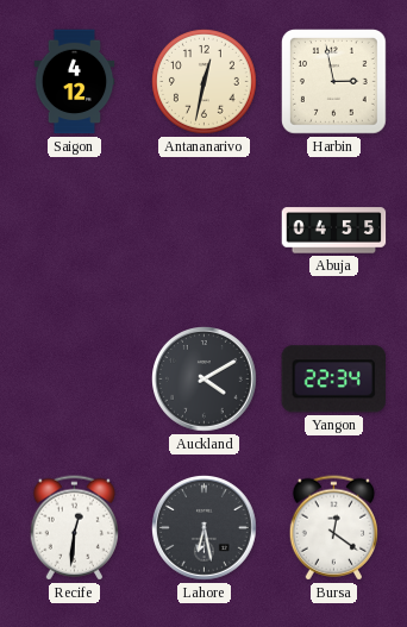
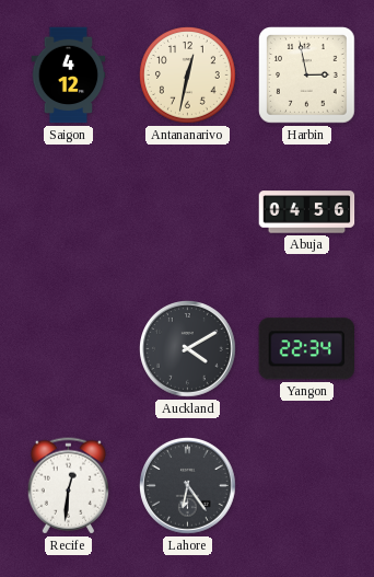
Abuja: 04:55 -> 04:56 (307, 212)
Lahore: 6:28 -> 6:24 (188, 486)
Bursa: 12:21 -> none (333, 528)
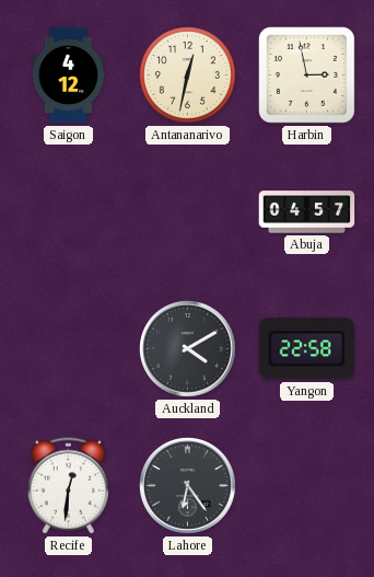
Abuja: 04:56 -> 04:57 (307, 212)
Yangon: 22:34 -> 22:58 (307, 349)
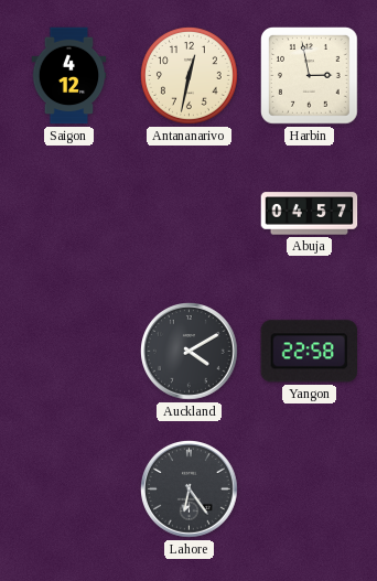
Recife: 12:31 -> none (68, 486)
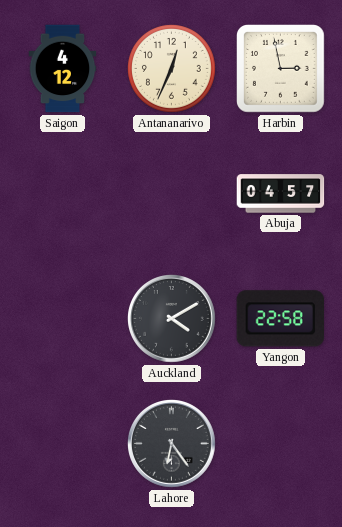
Antananarivo: 12:32 -> 12:34 (172, 69)
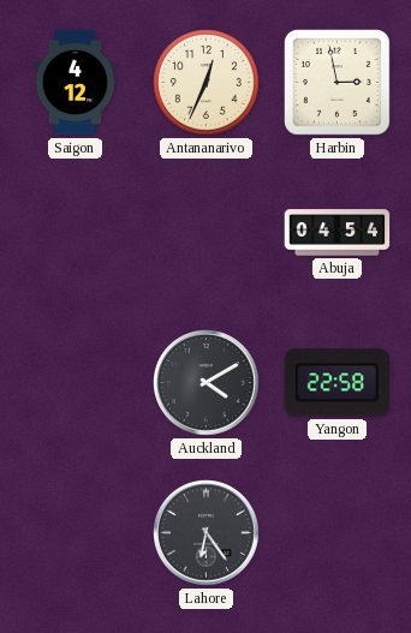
Abuja: 04:57 -> 04:54 (338, 233)
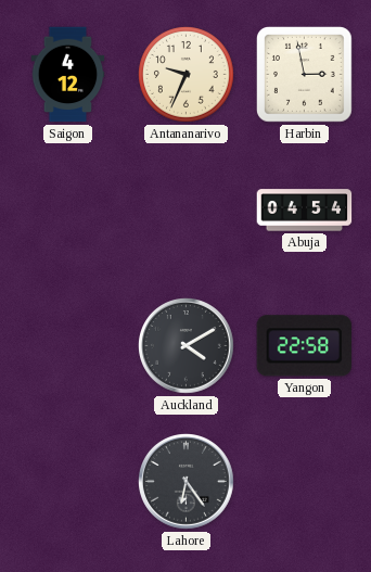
Antananarivo: 12:34 -> 9:34 (187, 75)
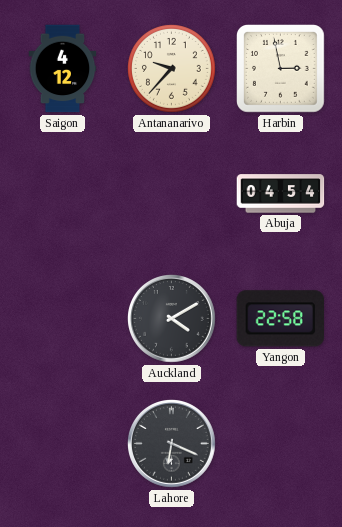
Antananarivo: 9:34 -> 9:37 (172, 69)
Lahore: 6:24 -> 6:19 (172, 444)
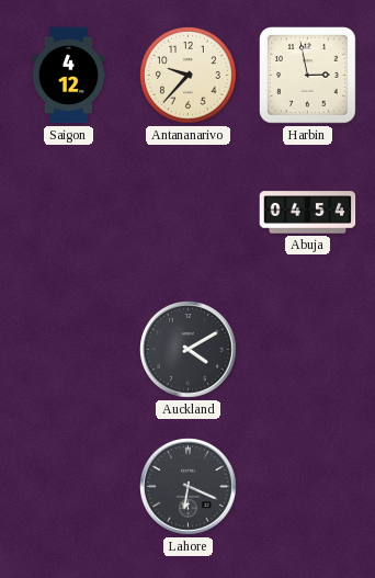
Yangon: 22:58 -> none (281, 319)
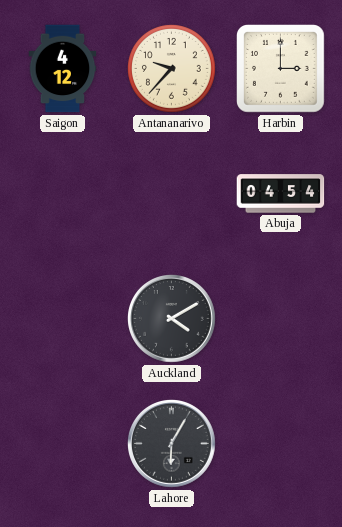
Harbin: 2:58 -> 3:00 (281, 69)
Lahore: 6:19 -> 6:05 (172, 444)
